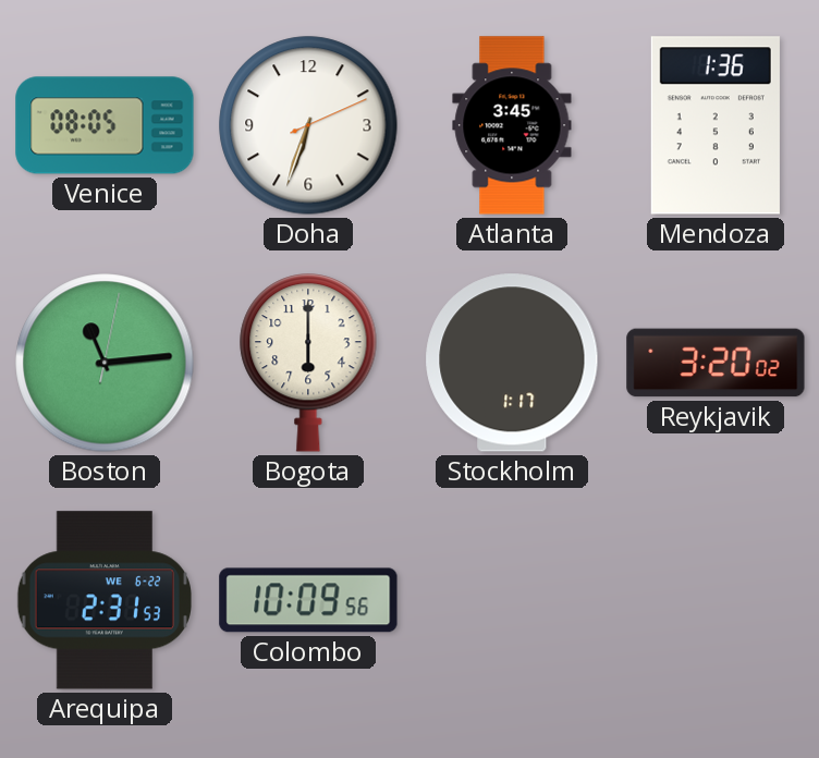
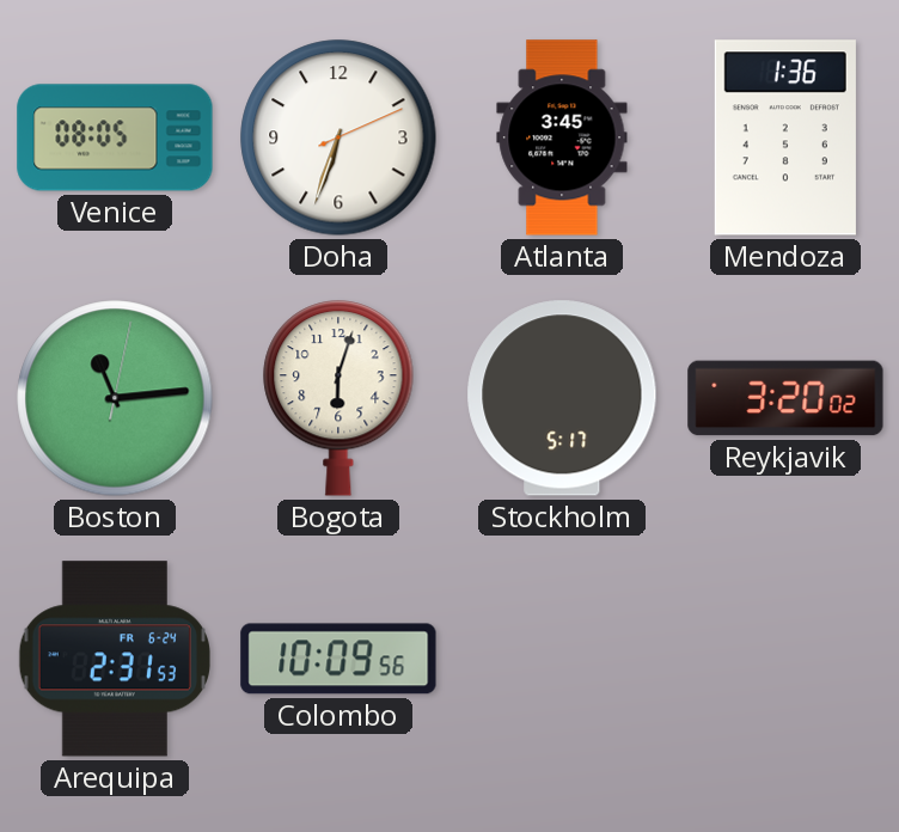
Bogota: 6:00 -> 6:03 (338, 398)
Stockholm: 1:17 -> 5:17 (562, 398)
Arequipa date: WE 6-22 -> FR 6-24 (115, 659)
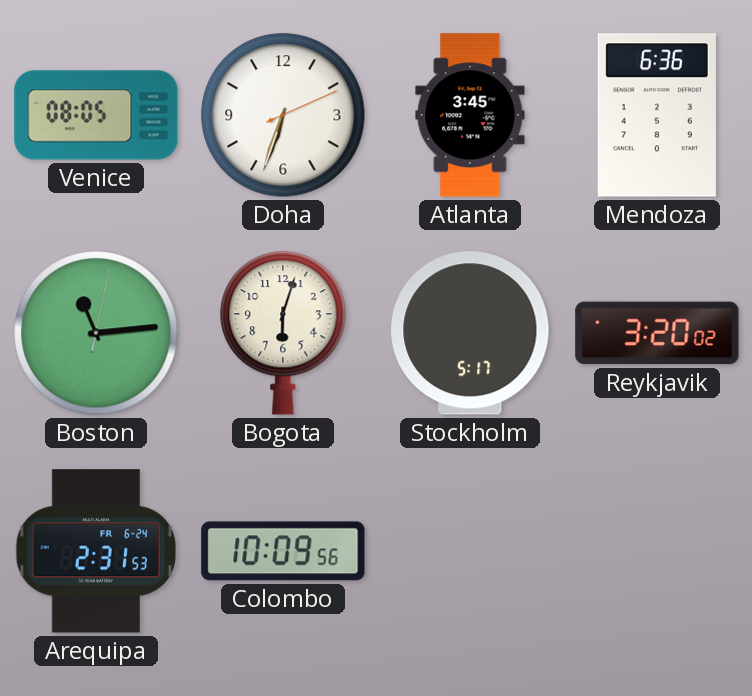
Mendoza: 1:36 -> 6:36 (657, 115)
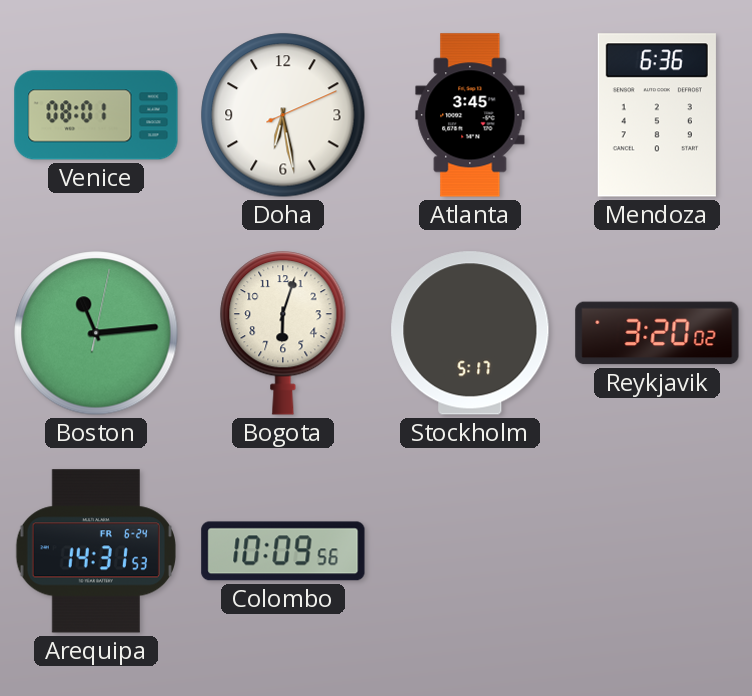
Venice: 08:05 -> 08:01 (96, 115)
Doha: 6:33 -> 6:28 (283, 115)
Arequipa: 2:31 -> 14:31 (96, 551)
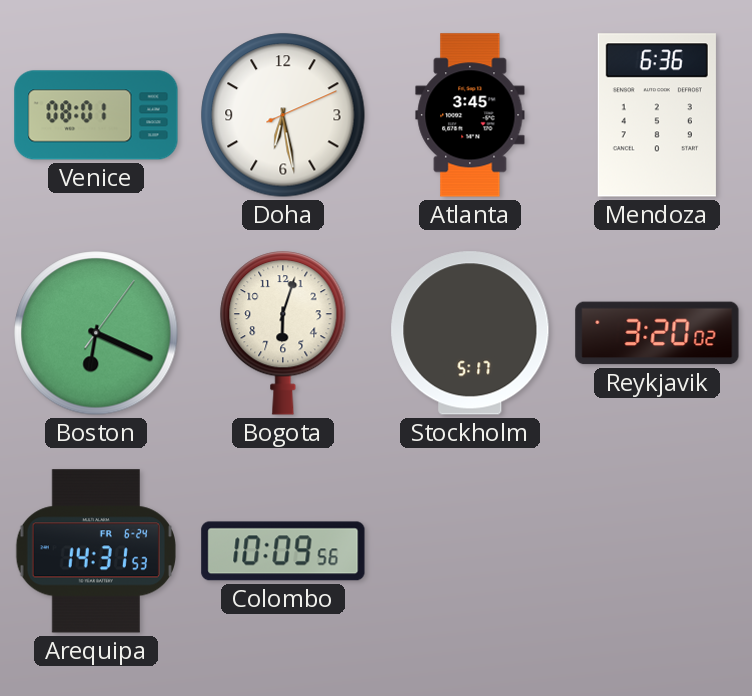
Boston: 11:14 -> 6:19 (96, 333)
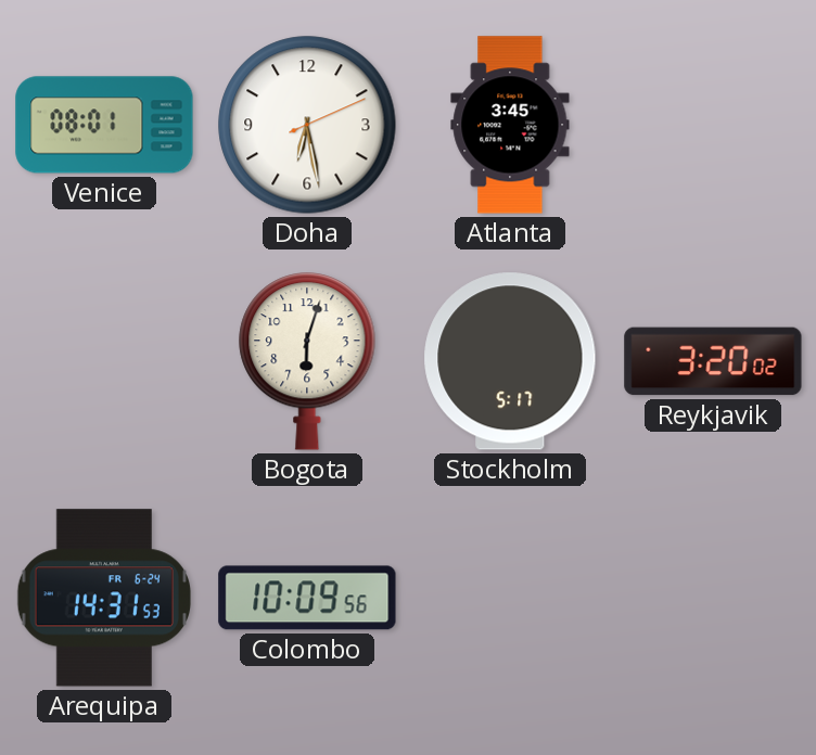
Mendoza: 6:36 -> none (657, 115)
Boston: 6:19 -> none (96, 333)
